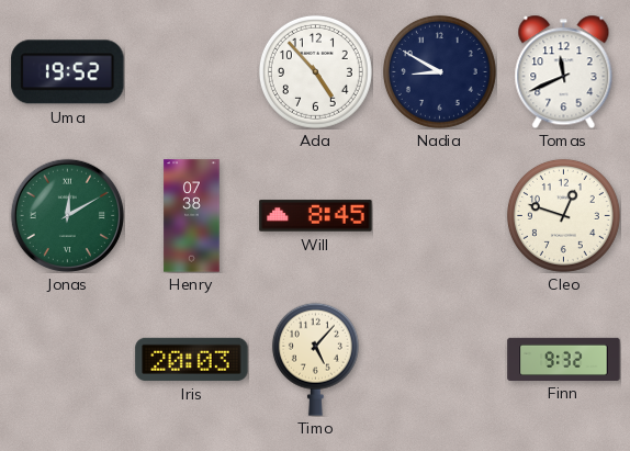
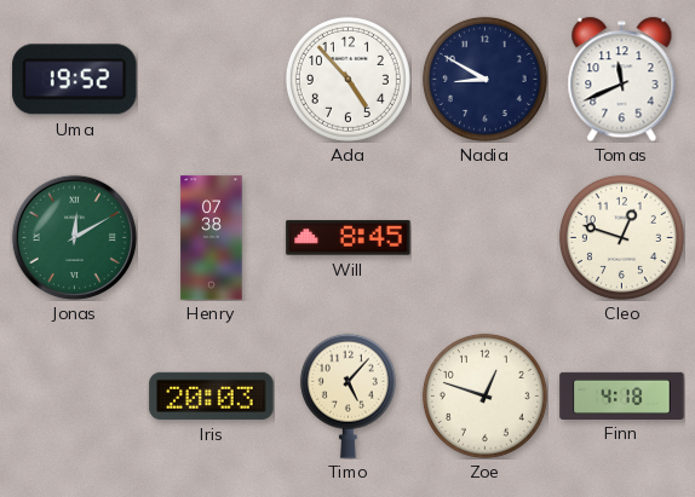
Zoe: none -> 12:48 (484, 395)
Finn: 9:32 -> 4:18 (622, 395)
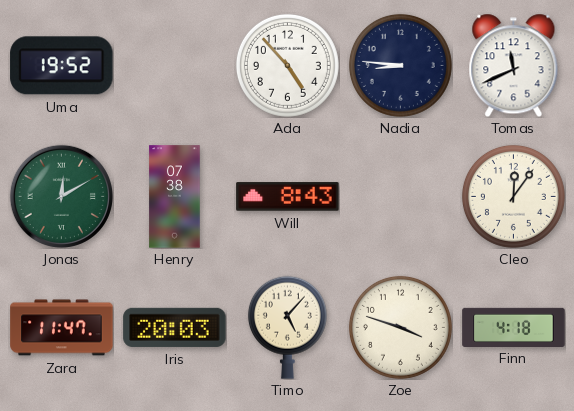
Nadia: 8:50 -> 8:46 (400, 65)
Will: 8:45 -> 8:43 (288, 197)
Cleo: 12:48 -> 12:06 (513, 196)
Zara: none -> 11:47 (62, 328)
Zoe: 12:48 -> 3:48 (400, 327)
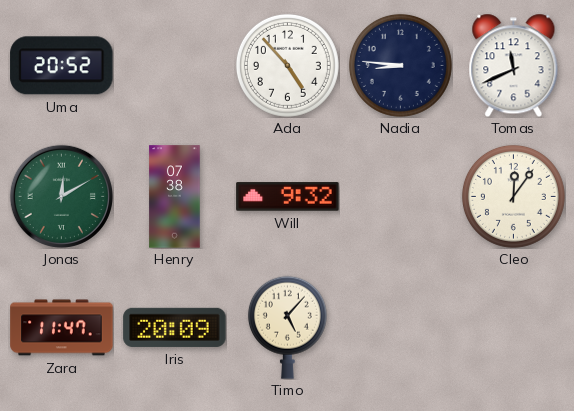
Uma: 19:52 -> 20:52 (62, 66)
Will: 8:43 -> 9:32 (288, 197)
Iris: 20:03 -> 20:09 (175, 327)
Zoe: 3:48 -> none (400, 327)
Finn: 4:18 -> none (514, 327)
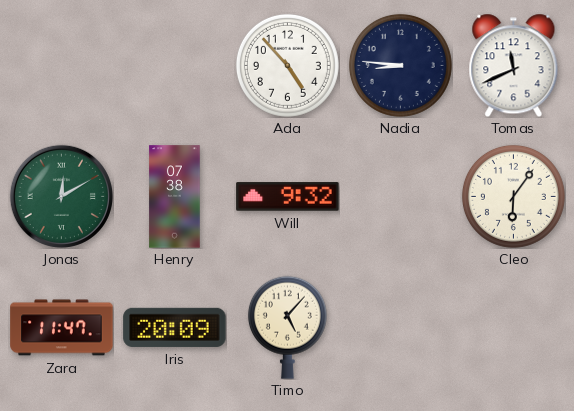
Uma: 20:52 -> none (62, 66)
Cleo: 12:06 -> 6:06 (513, 196)
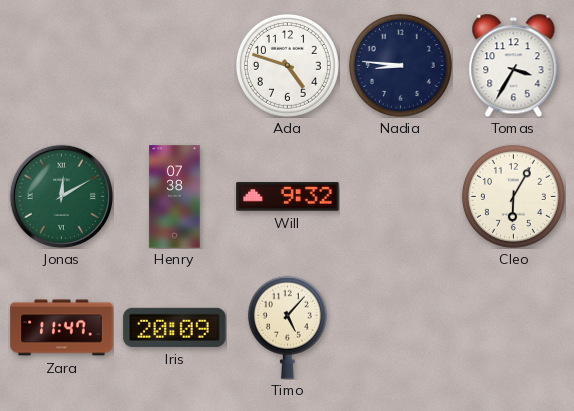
Ada: 4:53 -> 4:48 (287, 65)
Tomas: 11:41 -> 3:35 (514, 65)
Cleo: 6:06 -> 6:05 (513, 196)
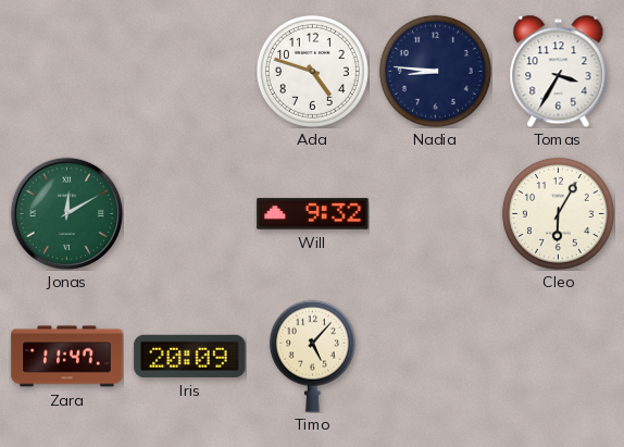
Henry: 07:38 -> none (175, 197)
